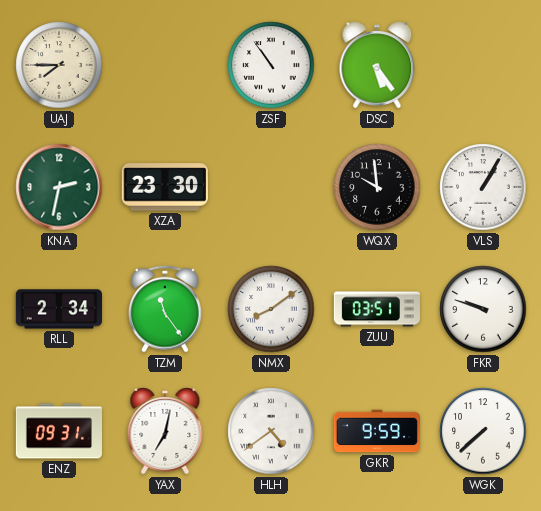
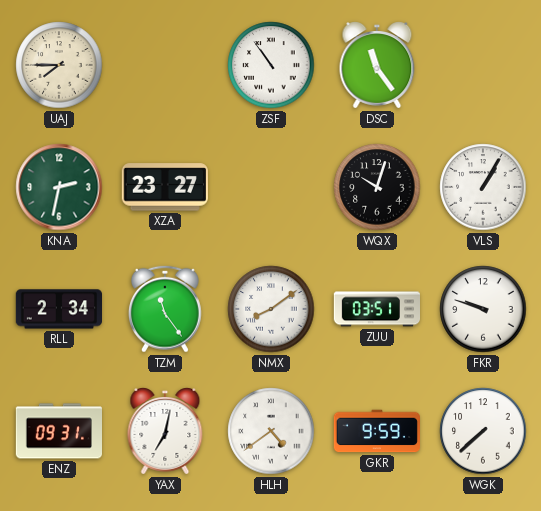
DSC: 5:24 -> 11:24 (377, 65)
XZA: 23:30 -> 23:27 (165, 187)
WQX: 9:59 -> 10:03 (377, 187)
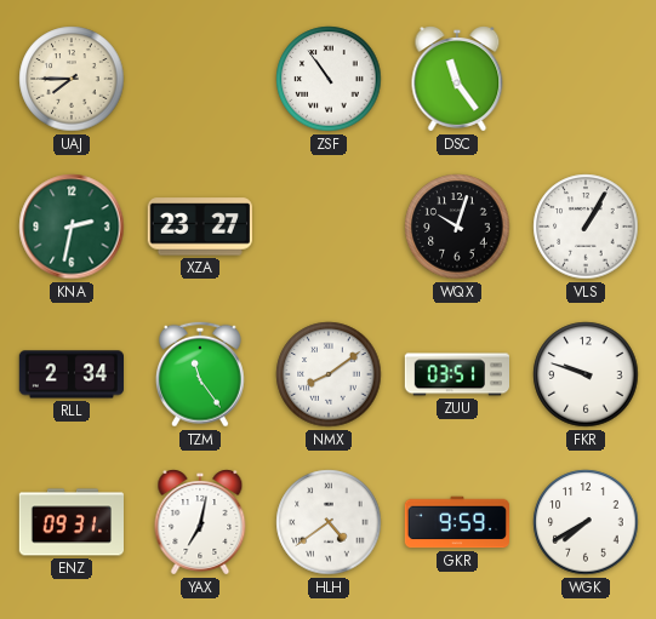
WGK: 7:38 -> 7:40 (586, 522)
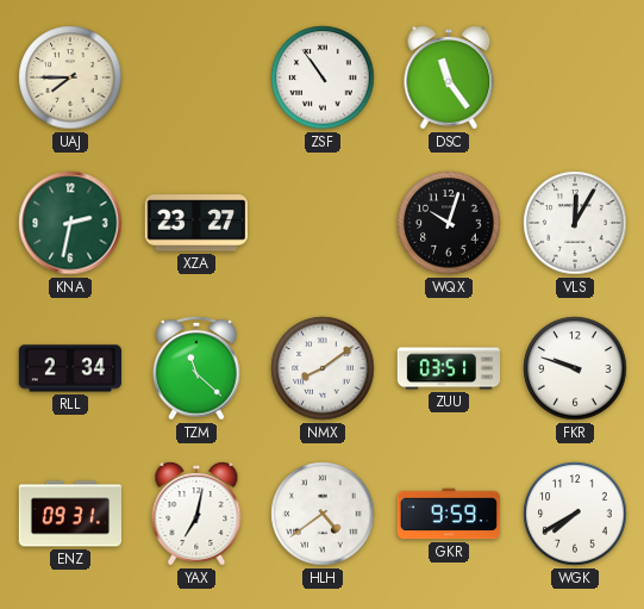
VLS: 1:05 -> 12:05 (575, 223)
TZM: 11:24 -> 11:22 (196, 368)
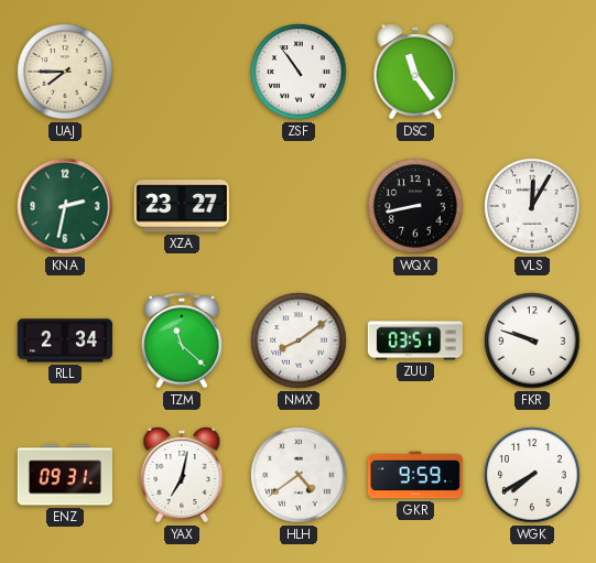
WQX: 10:03 -> 8:43 (415, 206)
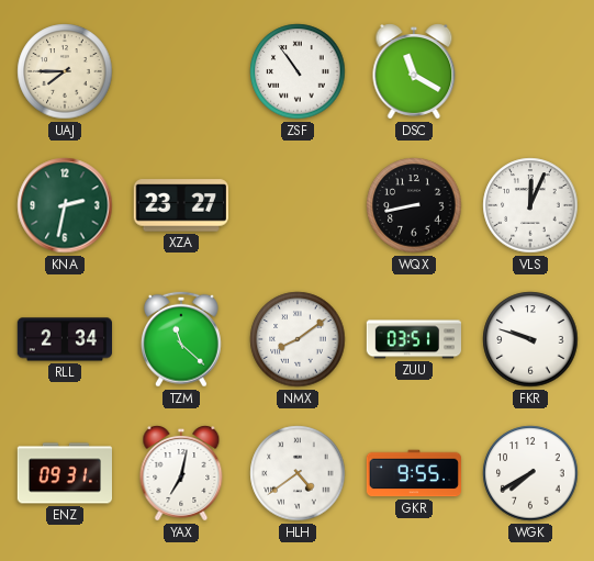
DSC: 11:24 -> 11:20 (414, 71)
VLS: 12:05 -> 12:04 (530, 205)
GKR: 9:59 -> 9:55 (413, 473)
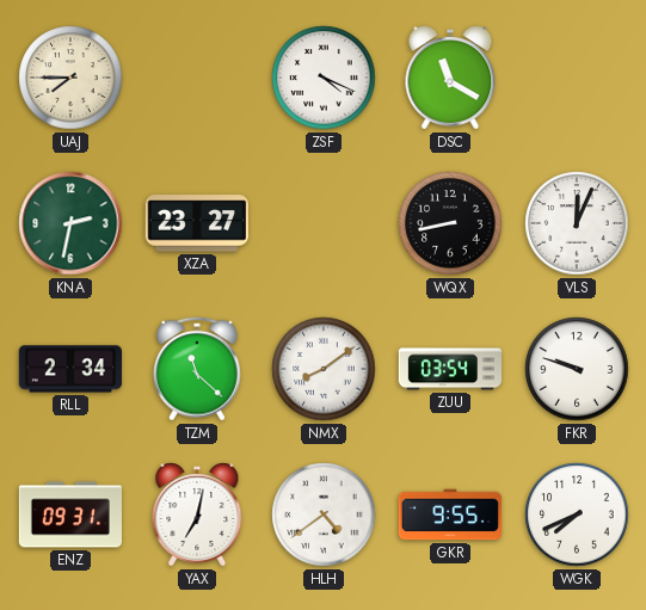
ZSF: 10:54 -> 4:19 (324, 78)
ZUU: 03:51 -> 03:54 (449, 369)
WGK: 7:40 -> 7:41 (577, 515)
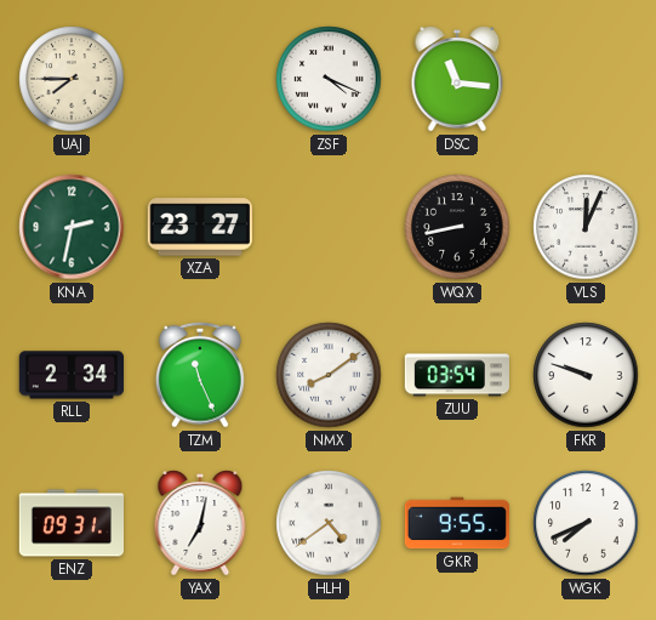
DSC: 11:20 -> 11:16 (457, 79)
TZM: 11:22 -> 11:26 (200, 375)
